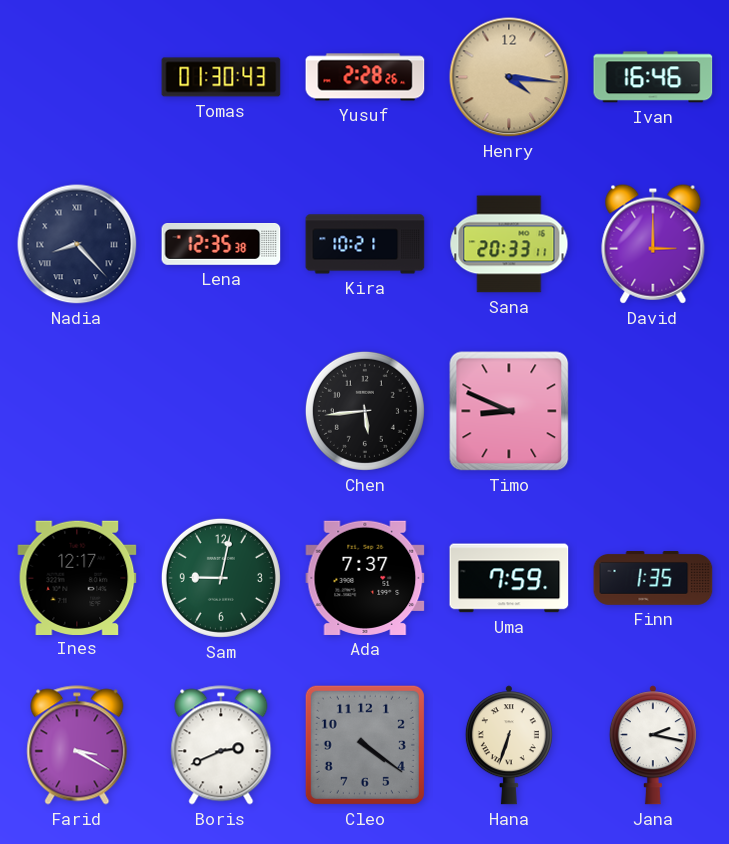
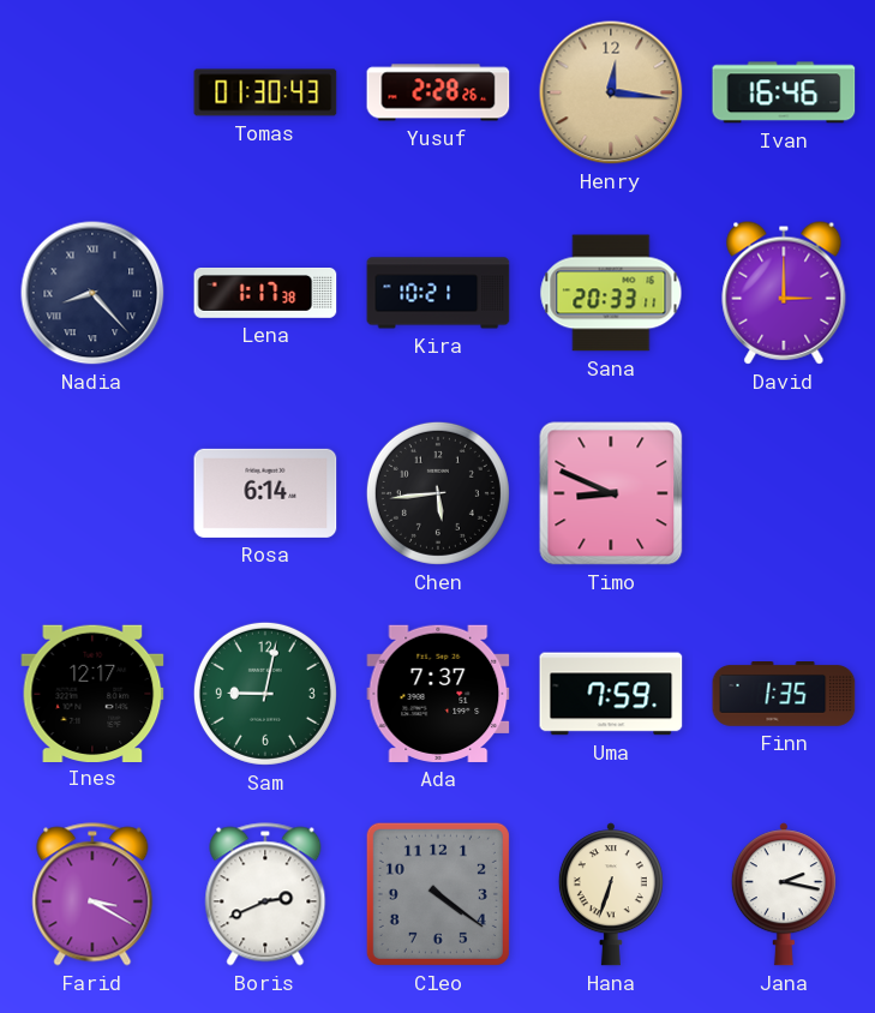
Henry: 4:16 -> 12:16 (611, 92)
Lena: 12:35 -> 1:17 (265, 294)
Rosa: none -> 6:14 (265, 493)
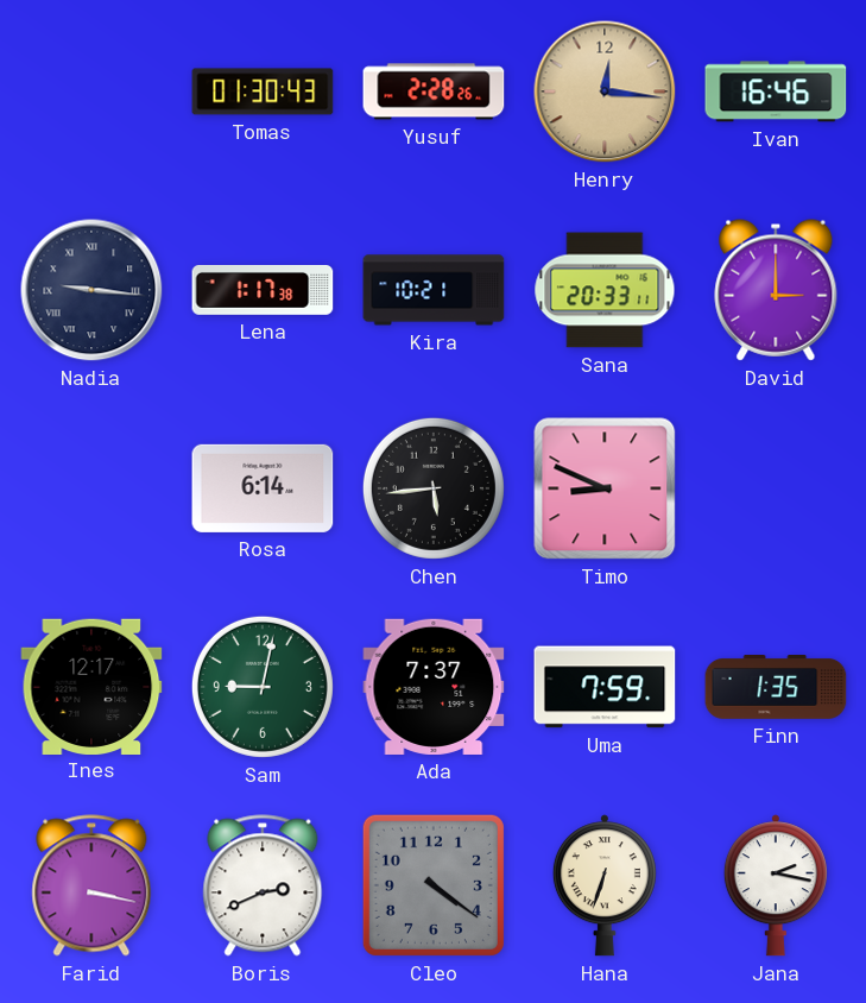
Nadia: 8:23 -> 9:16 (91, 290)
Farid: 3:20 -> 3:17 (91, 885)
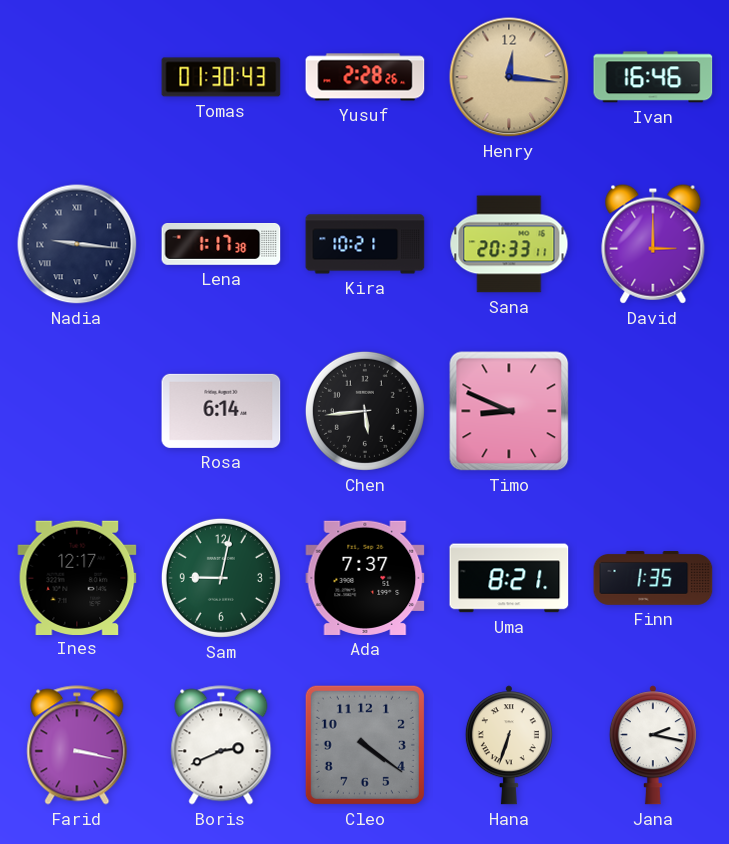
Uma: 7:59 -> 8:21 (509, 578)
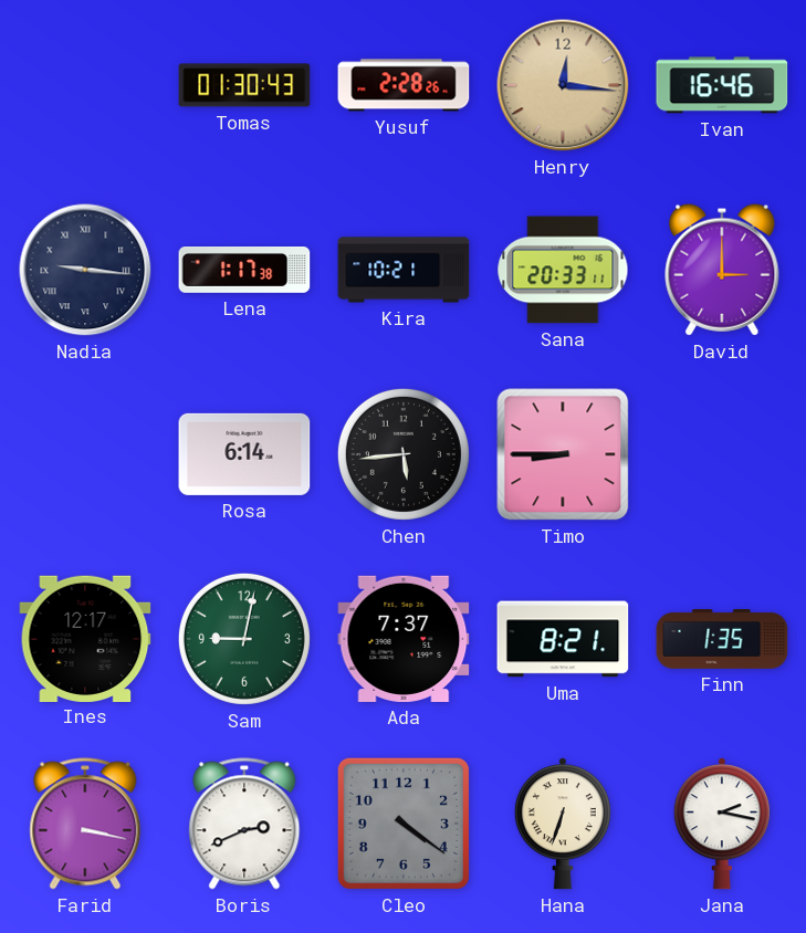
Timo: 8:49 -> 8:45 (563, 454)
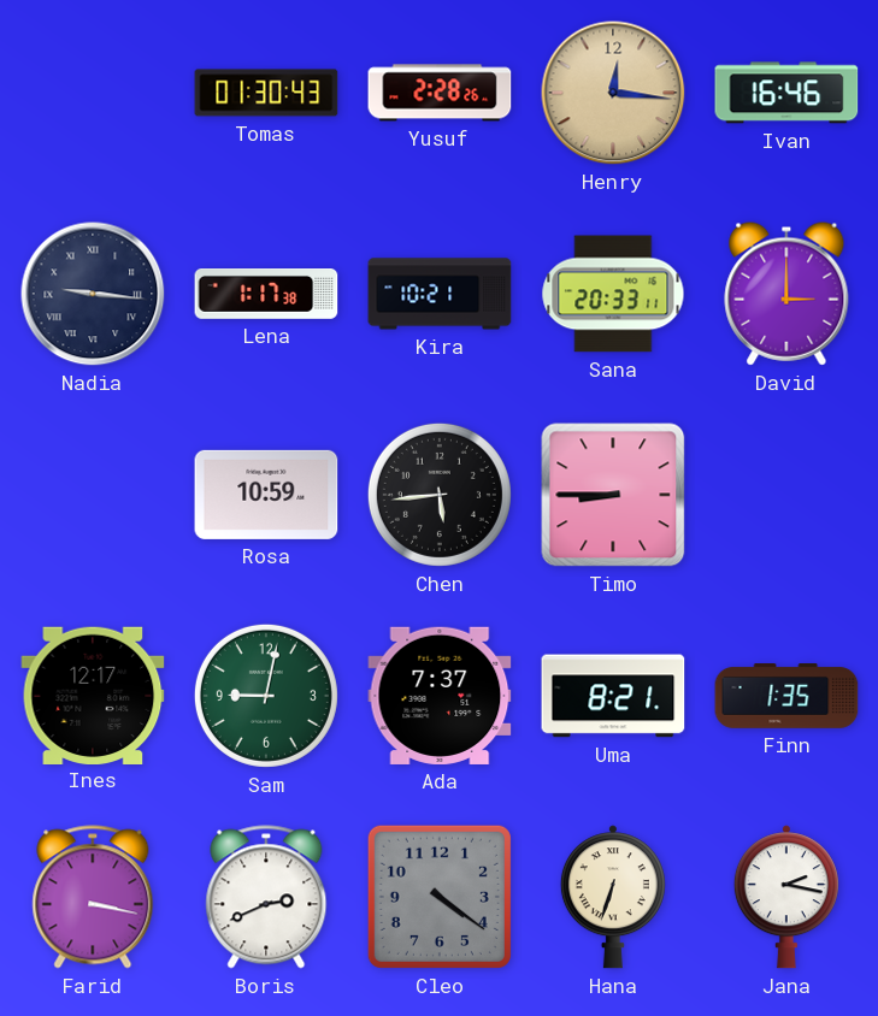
Rosa: 6:14 -> 10:59 (266, 495)
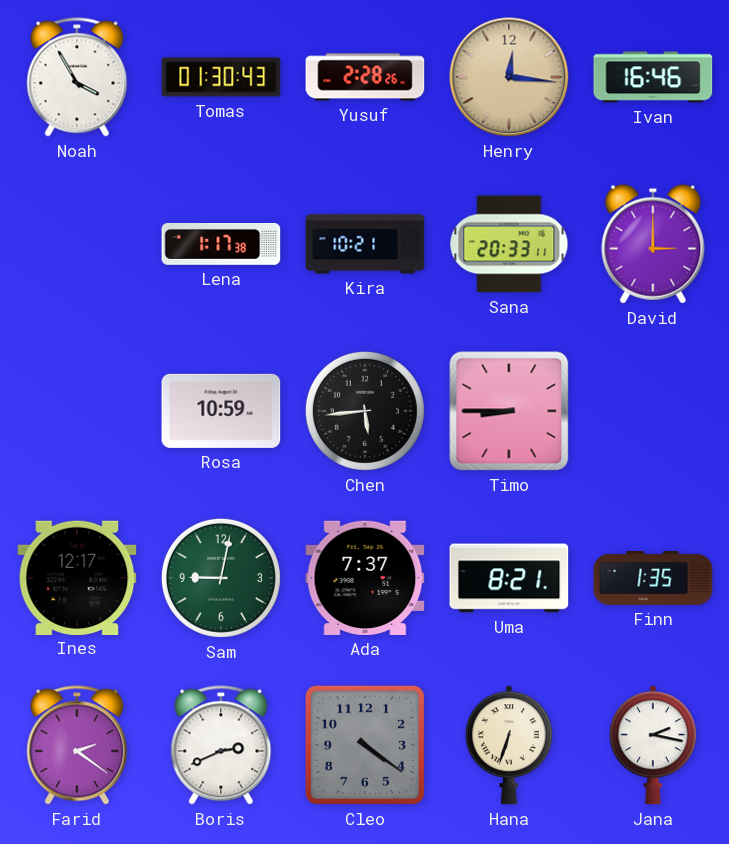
Noah: none -> 3:55 (77, 77)
Nadia: 9:16 -> none (93, 294)
Farid: 3:17 -> 2:21 (77, 745)
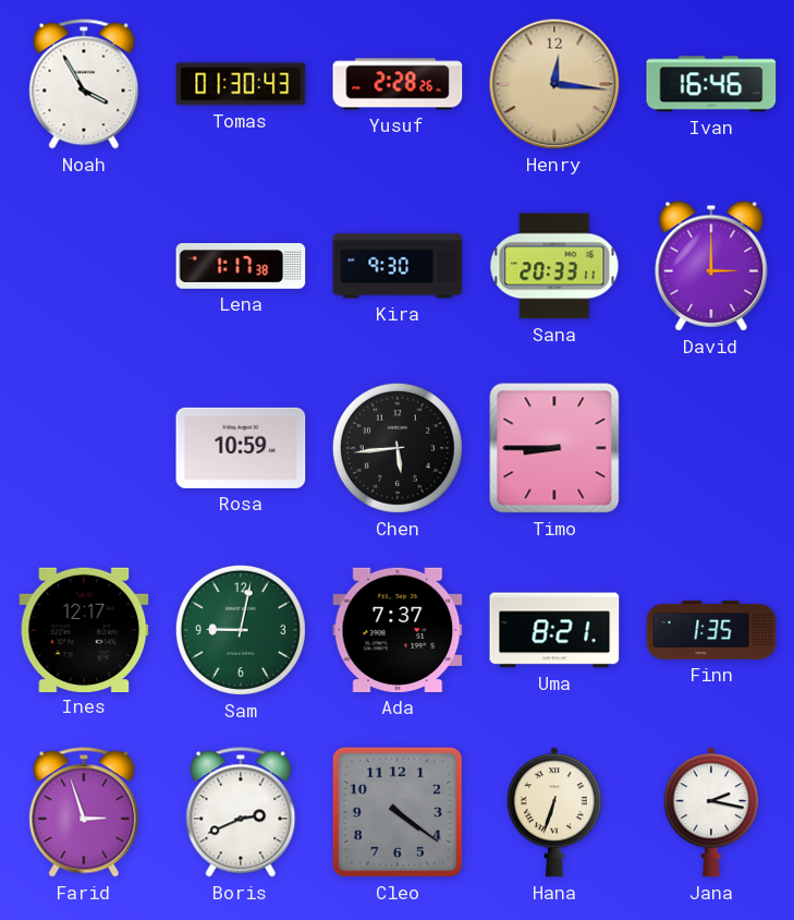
Kira: 10:21 -> 9:30 (398, 266)
Farid: 2:21 -> 2:57 (84, 812)
